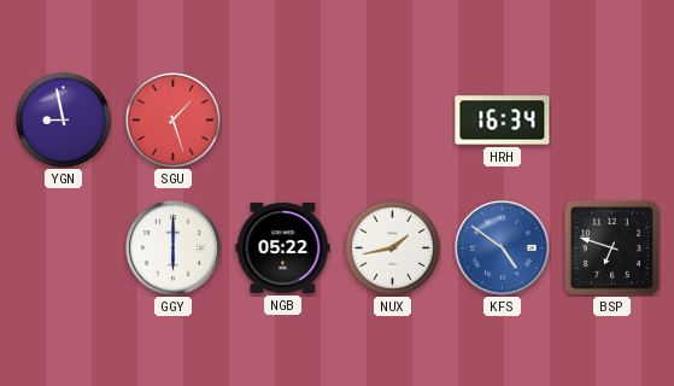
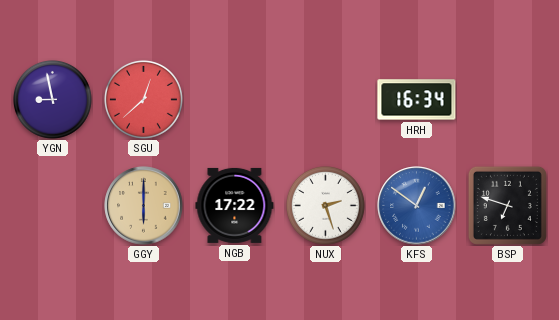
SGU: 1:27 -> 12:38 (143, 99)
GGY dial: white -> champagne (144, 206)
NGB: 05:22 -> 17:22 (235, 205)
NUX: 1:43 -> 2:27 (325, 205)
KFS: 4:51 -> 12:51 (417, 206)
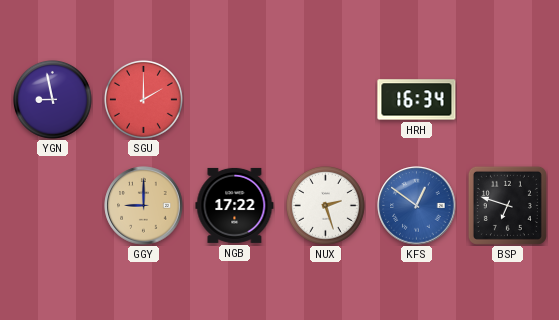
SGU: 12:38 -> 2:00 (143, 99)
GGY: 6:00 -> 9:00 (144, 206)
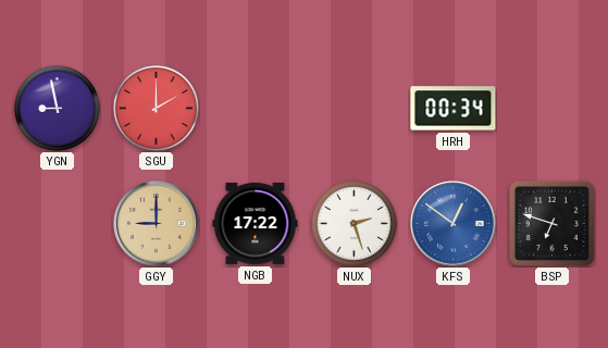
HRH: 16:34 -> 00:34 (454, 109)
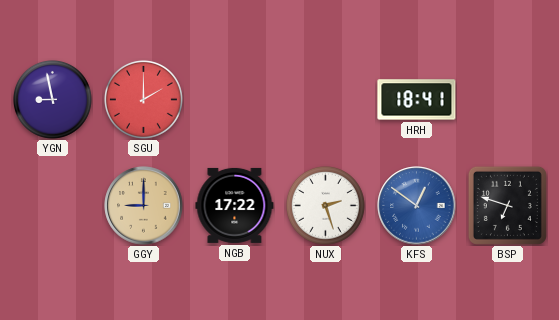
HRH: 00:34 -> 18:41 (417, 100)
